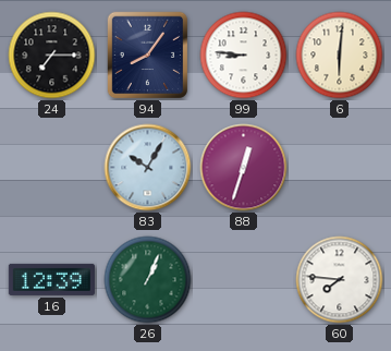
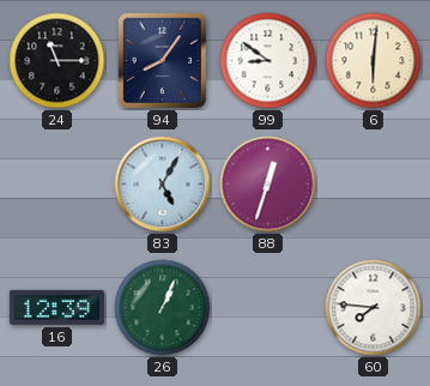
24: 7:15 -> 11:15 (57, 61)
99: 8:46 -> 8:51 (268, 61)
83: 10:05 -> 5:05 (163, 185)
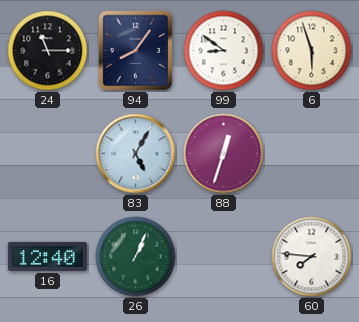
6: 6:01 -> 5:57 (312, 51)
16: 12:39 -> 12:40 (47, 256)
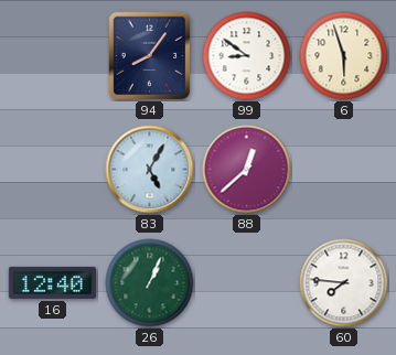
24: 11:15 -> none (48, 51)
88: 12:33 -> 12:38 (247, 170)
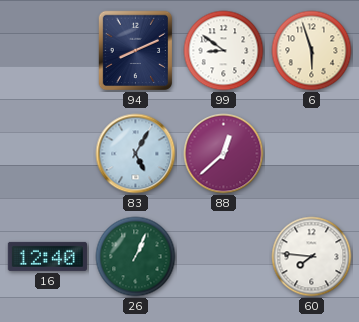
94: 8:06 -> 8:11 (136, 51)
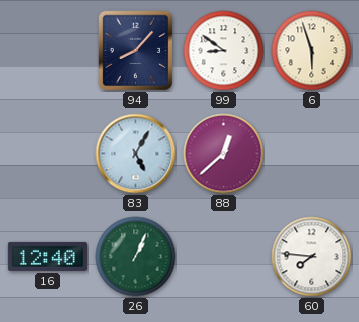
94: 8:11 -> 8:07 (136, 51)
